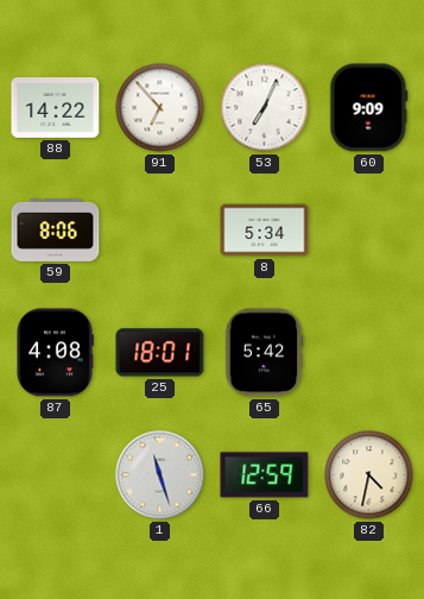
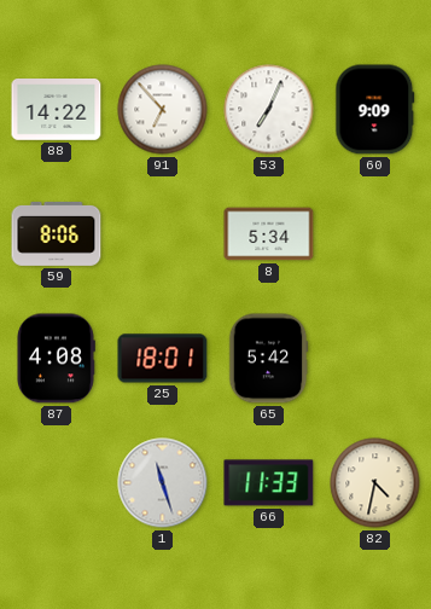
66: 12:59 -> 11:33 (269, 483)
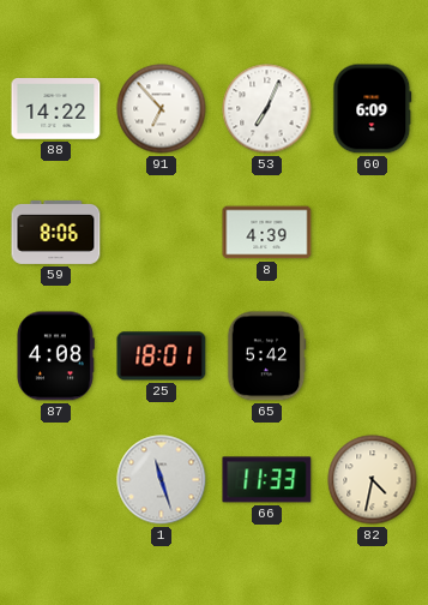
60: 9:09 -> 6:09 (373, 109)
8: 5:34 -> 4:39 (267, 233)
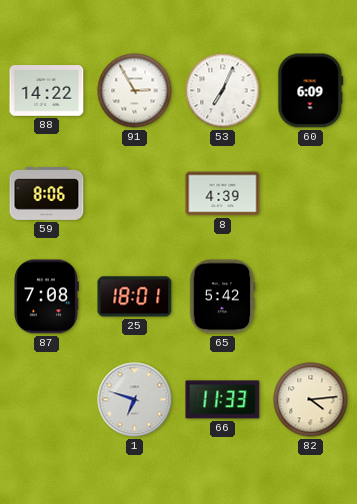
91: 6:53 -> 2:55 (135, 91)
87: 4:08 -> 7:08 (47, 297)
1: 11:27 -> 6:48 (135, 400)
82: 4:32 -> 4:14 (311, 400)
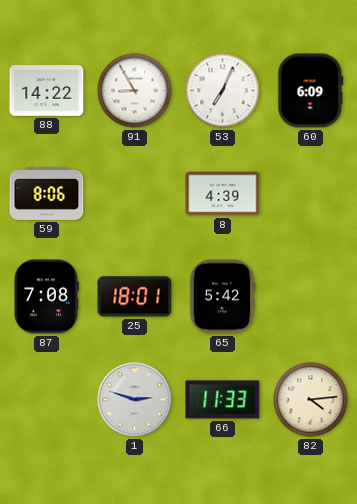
91: 2:55 -> 8:55 (135, 91)
1: 6:48 -> 2:48 (135, 400)
